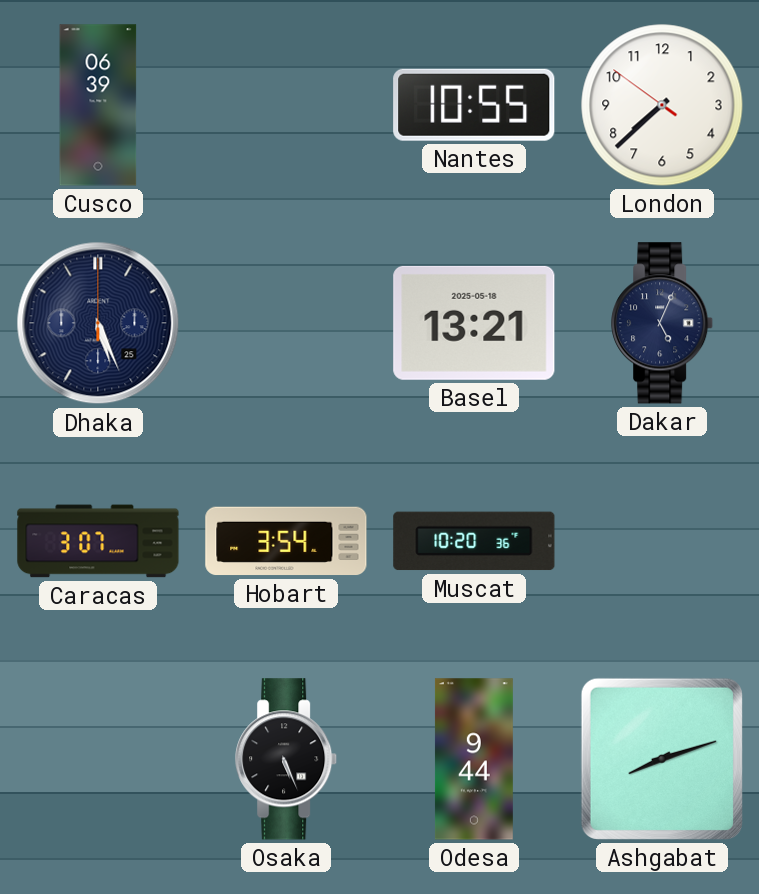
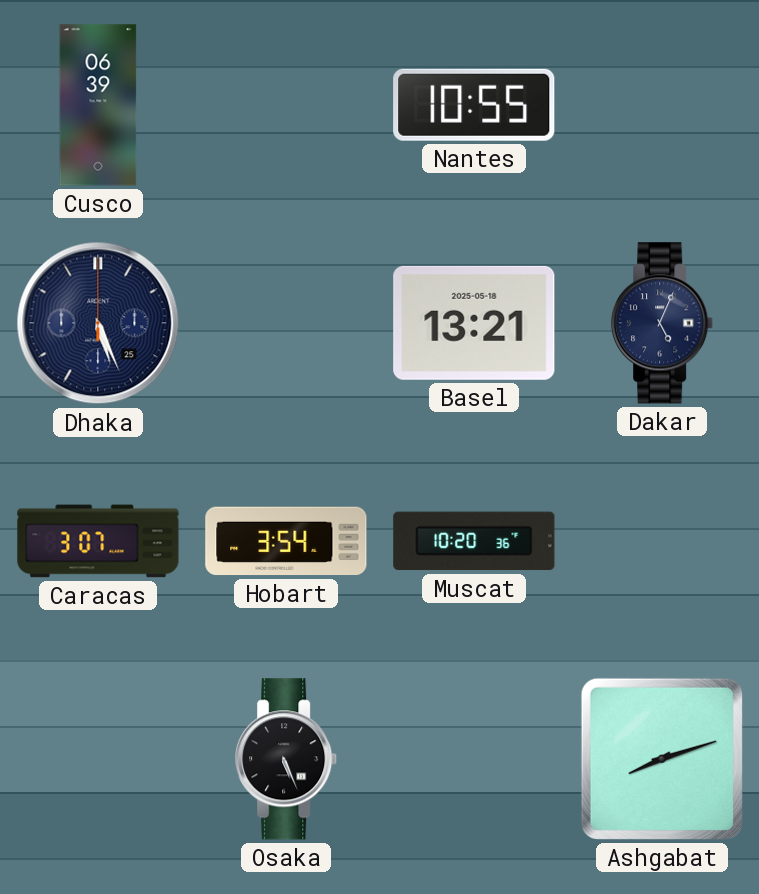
London: 7:37 -> none (662, 105)
Odesa: 9:44 -> none (474, 759)
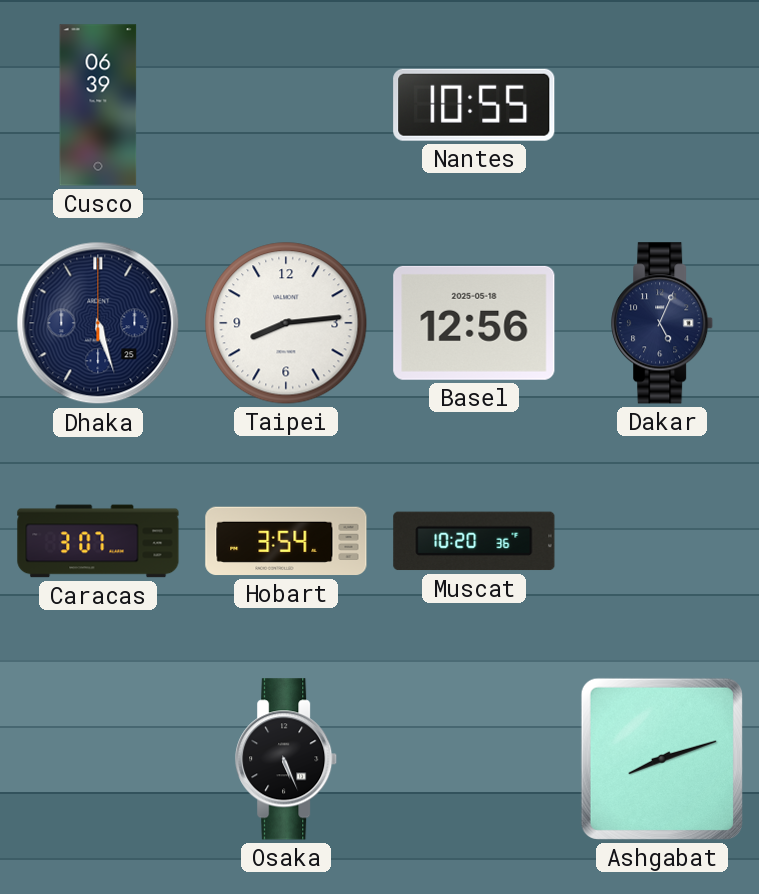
Dhaka: 5:26 -> 5:27 (98, 323)
Taipei: none -> 8:14 (286, 323)
Basel: 13:21 -> 12:56 (474, 323)
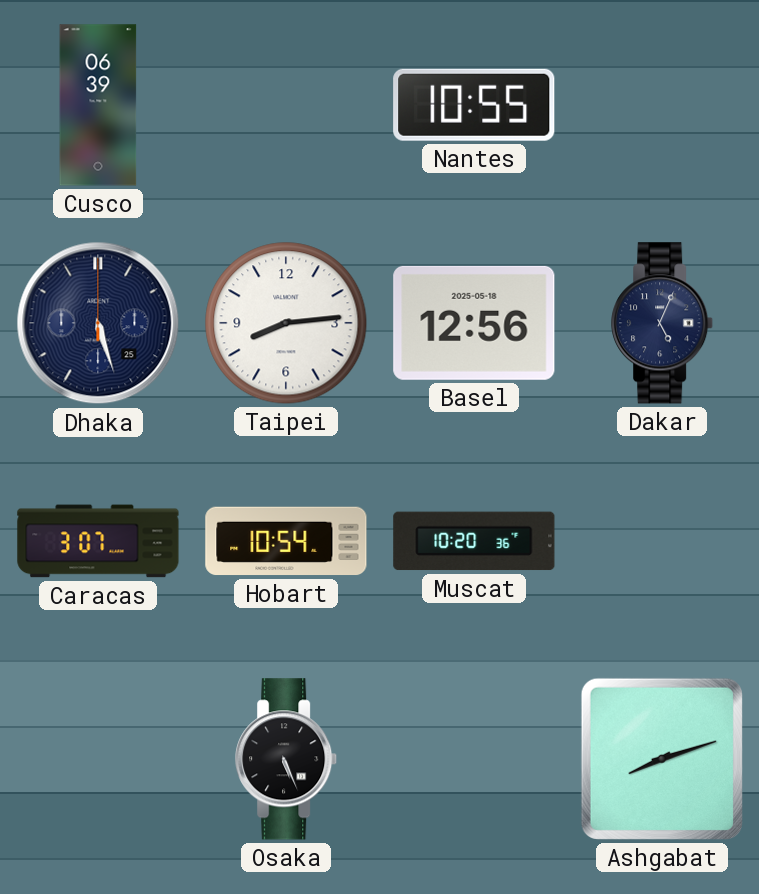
Hobart: 3:54 -> 10:54 (286, 541)
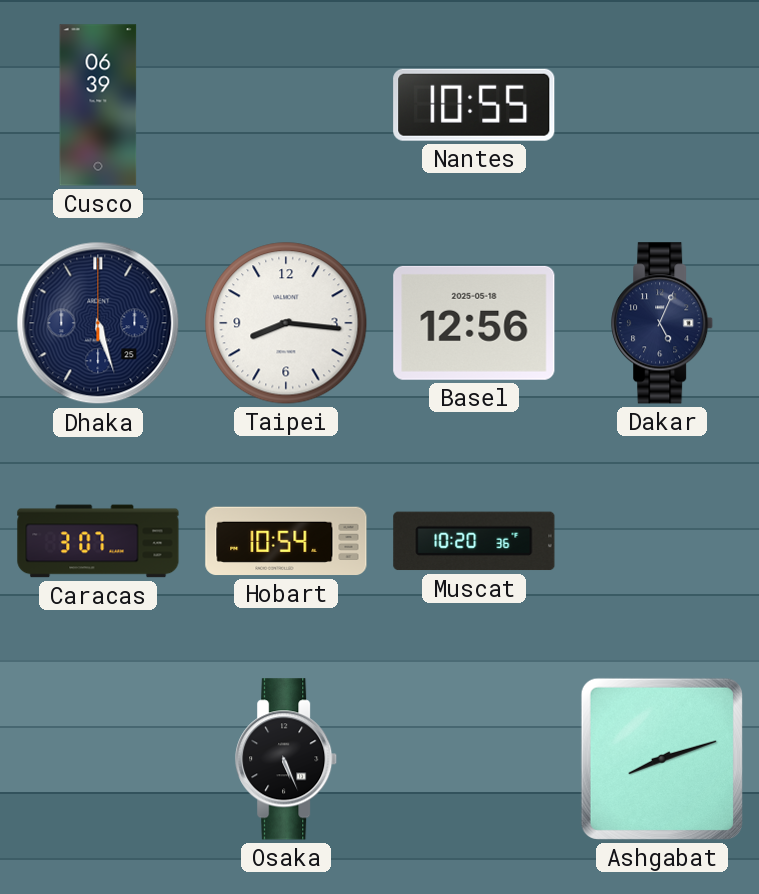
Taipei: 8:14 -> 8:16 (286, 323)
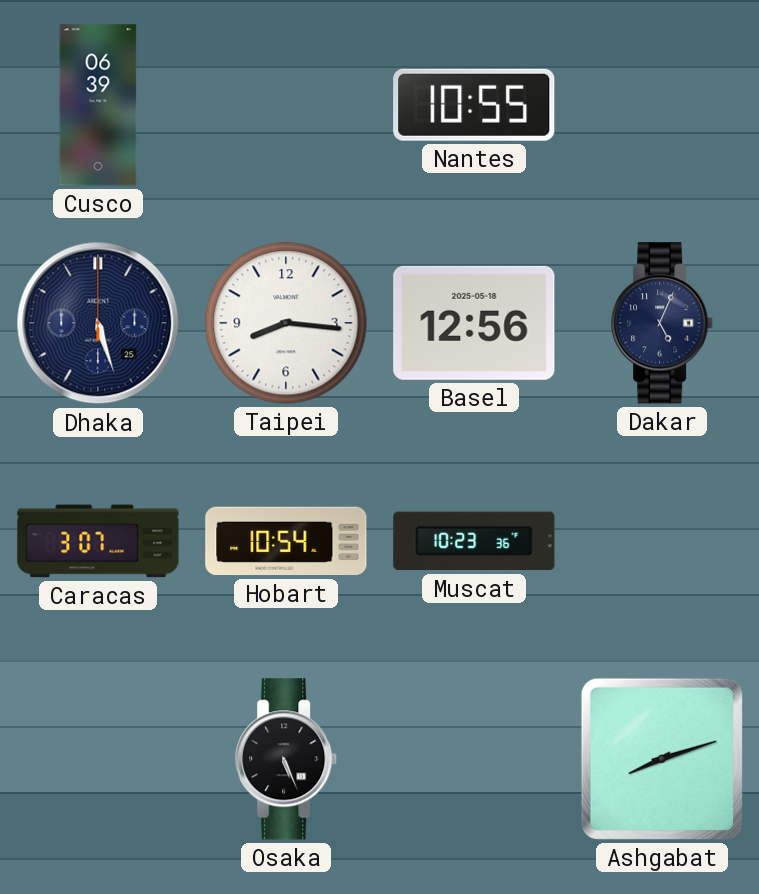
Muscat: 10:20 -> 10:23 (474, 541)
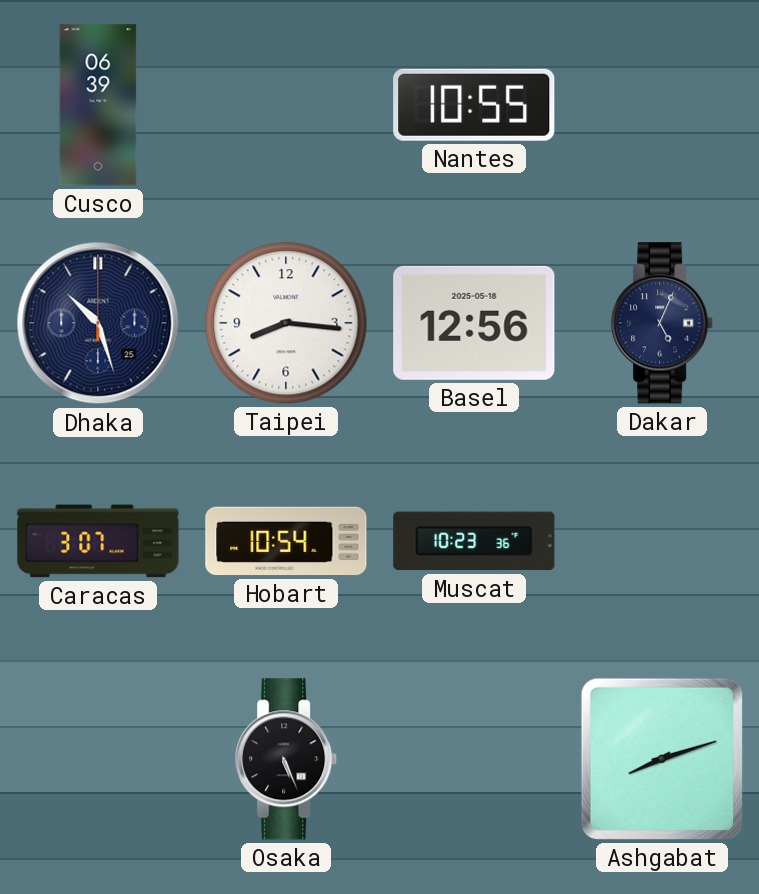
Dhaka: 5:27 -> 10:27 (98, 323)
